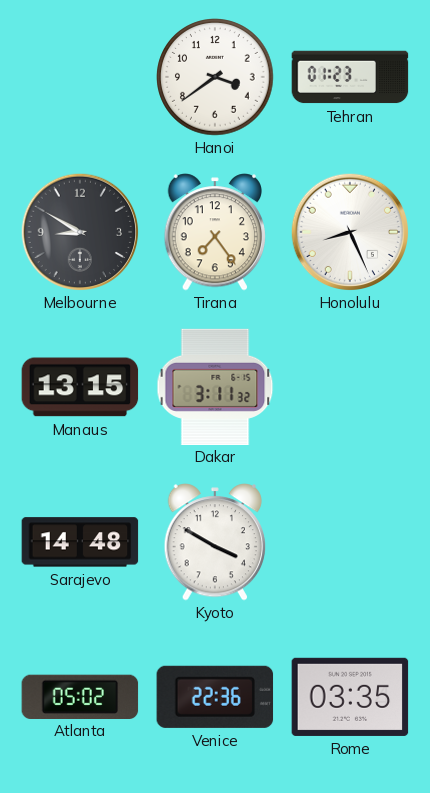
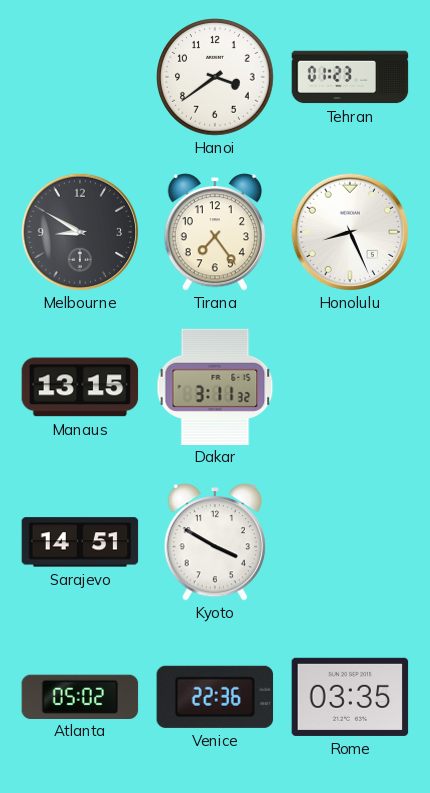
Sarajevo: 14:48 -> 14:51 (80, 542)
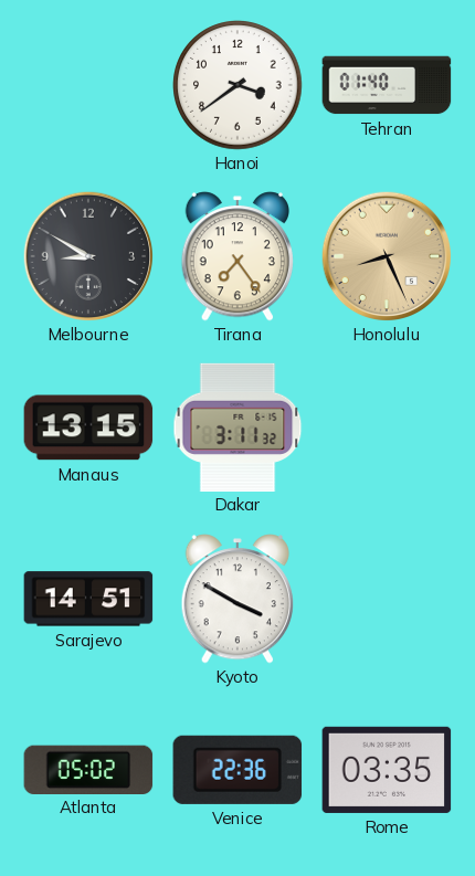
Tehran: 01:23 -> 01:40 (387, 85)
Honolulu dial: white -> champagne (387, 256)
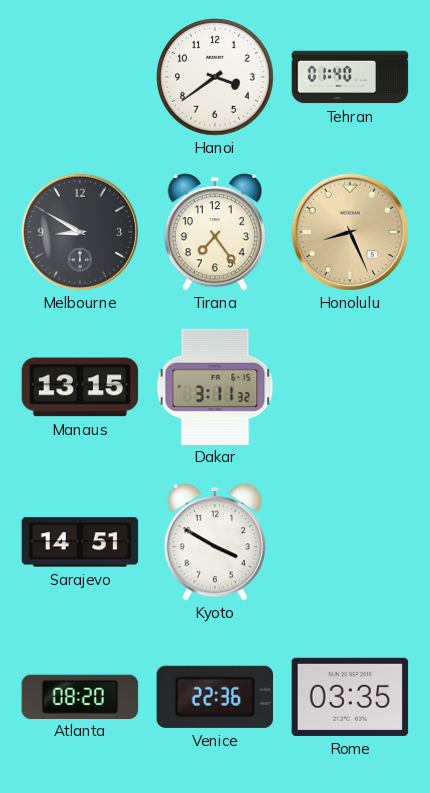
Atlanta: 05:02 -> 08:20 (80, 696)
